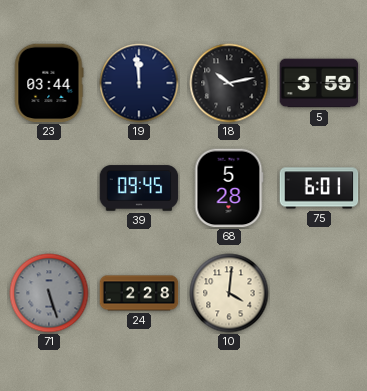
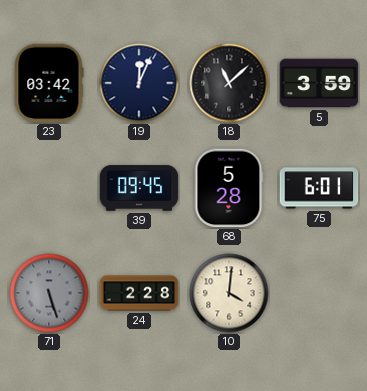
23: 03:44 -> 03:42 (49, 83)
19: 11:59 -> 12:04 (139, 83)
18: 10:13 -> 11:08 (229, 83)
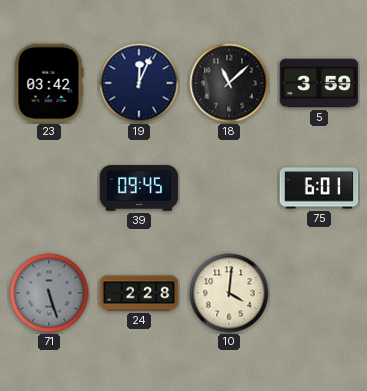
68: 5:28 -> none (229, 188)
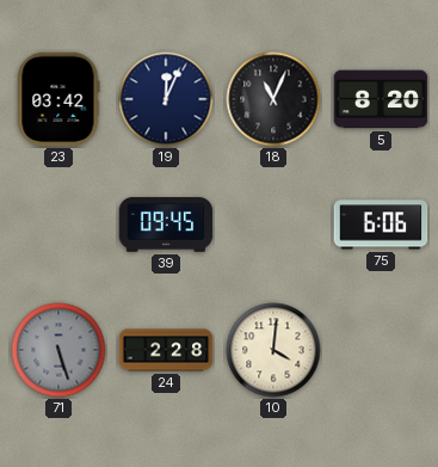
18: 11:08 -> 11:04 (273, 99)
5: 3:59 -> 8:20 (381, 99)
75: 6:01 -> 6:06 (381, 225)
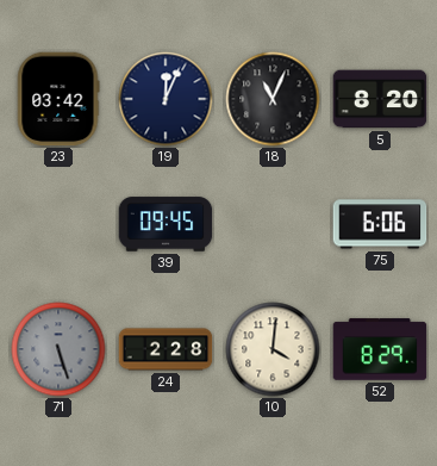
52: none -> 8:29 (380, 349)
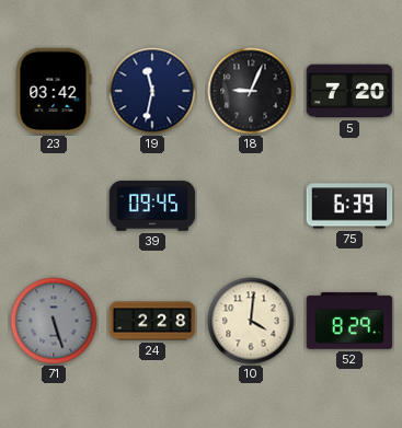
19: 12:04 -> 11:32 (152, 91)
18: 11:04 -> 9:04 (251, 91)
5: 8:20 -> 7:20 (349, 91)
75: 6:06 -> 6:39 (349, 206)
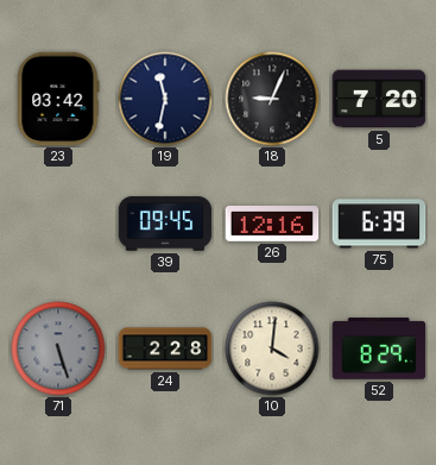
26: none -> 12:16 (272, 224)
